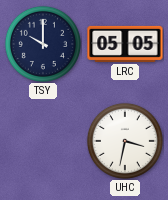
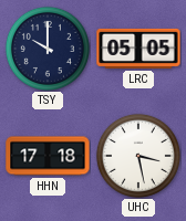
HHN: none -> 17:18 (48, 156)
UHC: 3:32 -> 3:28 (138, 156)
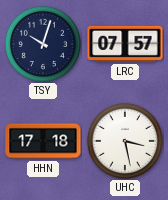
TSY: 10:00 -> 10:03 (43, 44)
LRC: 05:05 -> 07:57 (125, 44)
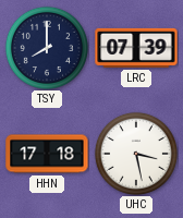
TSY: 10:03 -> 8:00 (47, 48)
LRC: 07:57 -> 07:39 (136, 48)
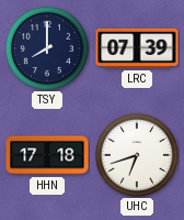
UHC: 3:28 -> 6:42 (137, 155)
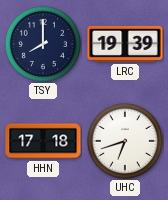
LRC: 07:39 -> 19:39 (125, 44)
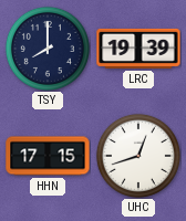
HHN: 17:18 -> 17:15 (48, 156)
UHC: 6:42 -> 12:42 (138, 156)
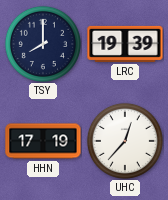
HHN: 17:15 -> 17:19 (43, 141)
UHC: 12:42 -> 12:37 (125, 141)
